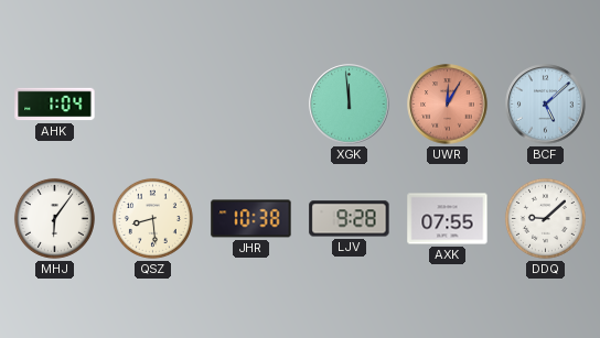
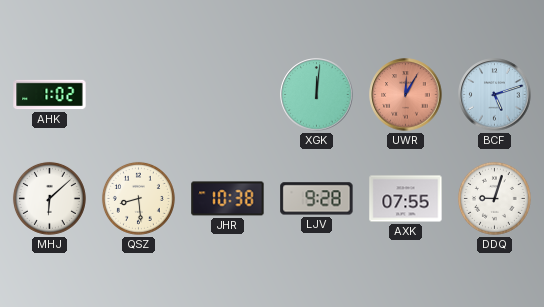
AHK: 1:04 -> 1:02 (50, 95)
XGK: 11:59 -> 12:01 (317, 95)
BCF: 5:08 -> 5:12 (495, 95)
MHJ: 6:06 -> 6:08 (49, 198)
DDQ: 9:08 -> 9:03 (494, 198)
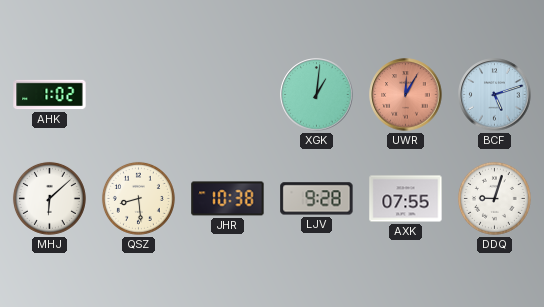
XGK: 12:01 -> 1:01 (317, 95)
